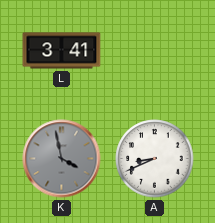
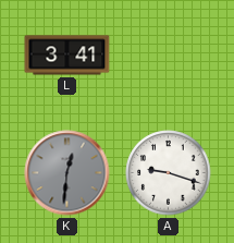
K: 3:58 -> 12:31 (67, 173)
A: 8:41 -> 9:18 (169, 173)
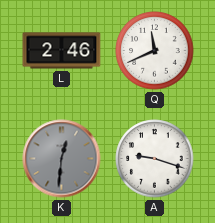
L: 3:41 -> 2:46 (62, 51)
Q: none -> 11:41 (155, 51)
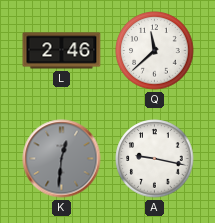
Q: 11:41 -> 11:38 (155, 51)
A: 9:18 -> 9:17 (155, 159)
